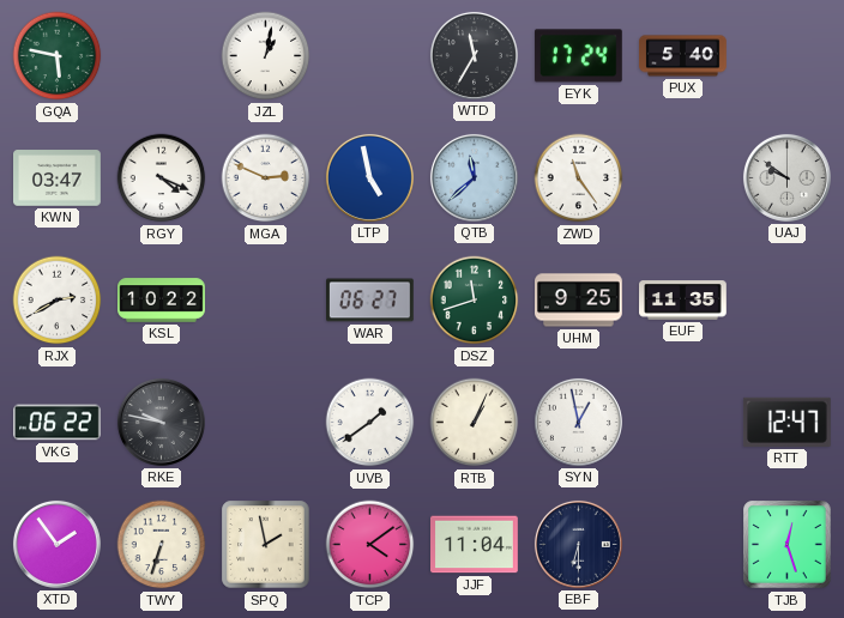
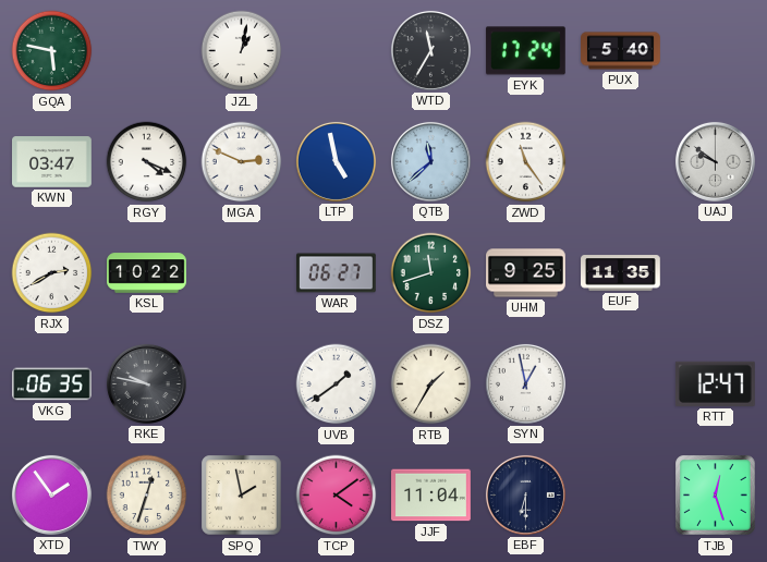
VKG: 06:22 -> 06:35 (52, 384)
RTB: 1:04 -> 1:35 (431, 384)
TWY: 6:33 -> 12:33 (147, 496)
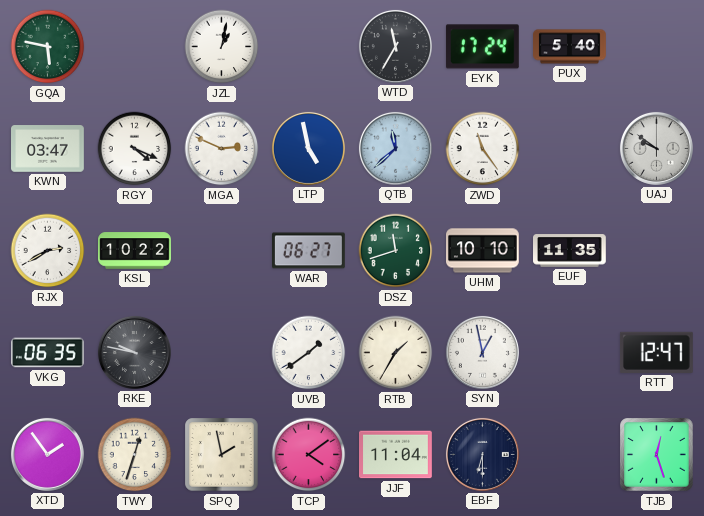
UHM: 9:25 -> 10:10 (483, 251)
